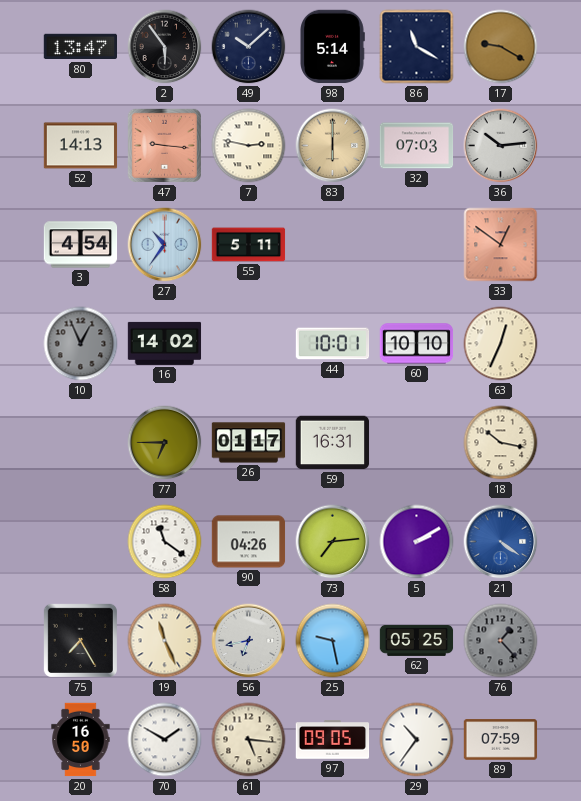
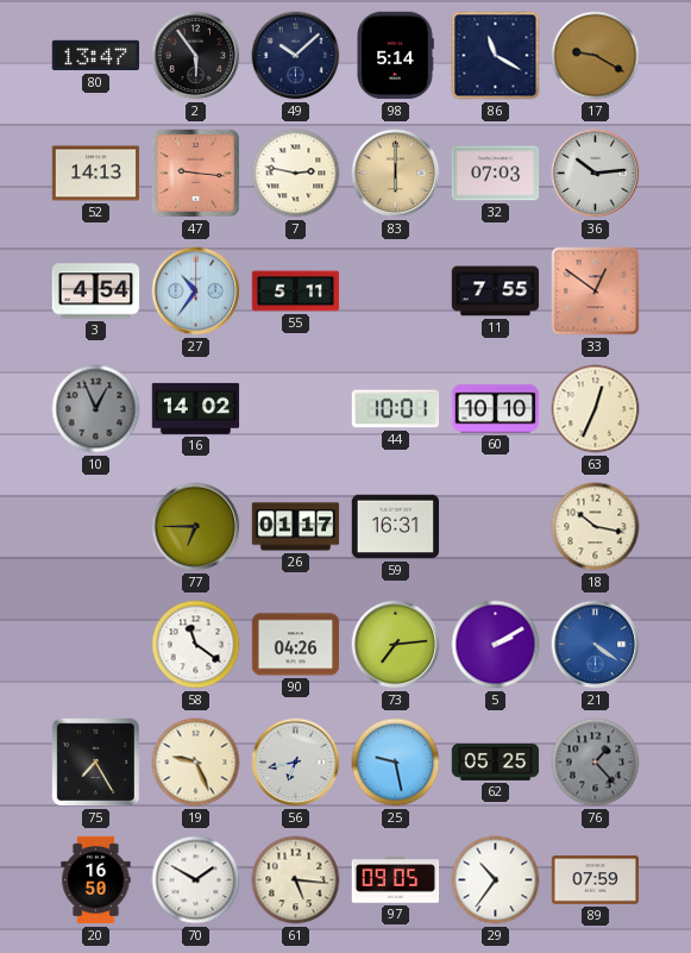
11: none -> 7:55 (496, 291)
19: 11:26 -> 9:26 (196, 763)
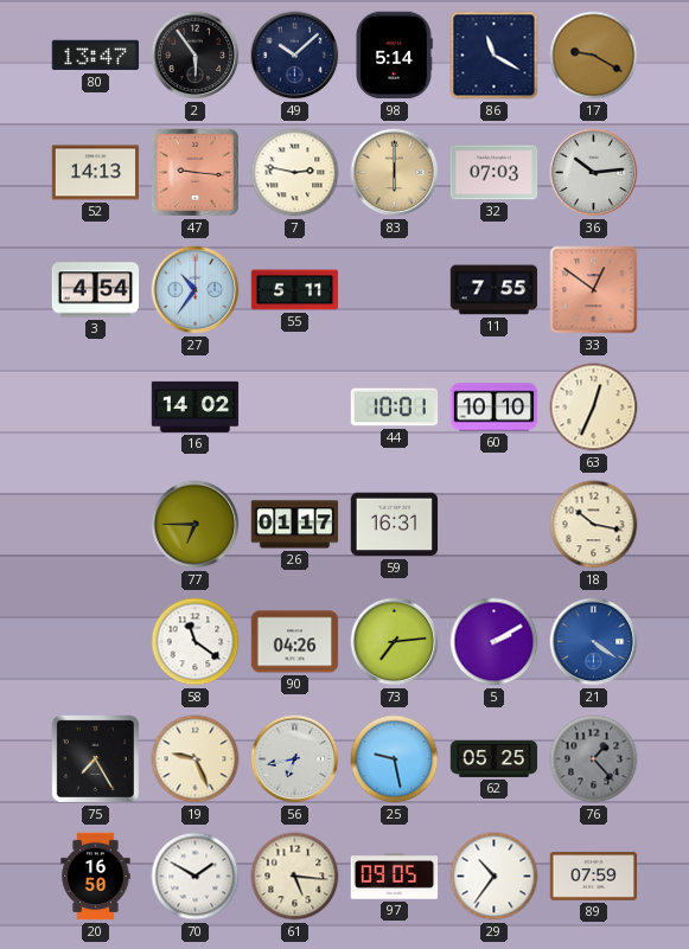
10: 12:56 -> none (96, 409)
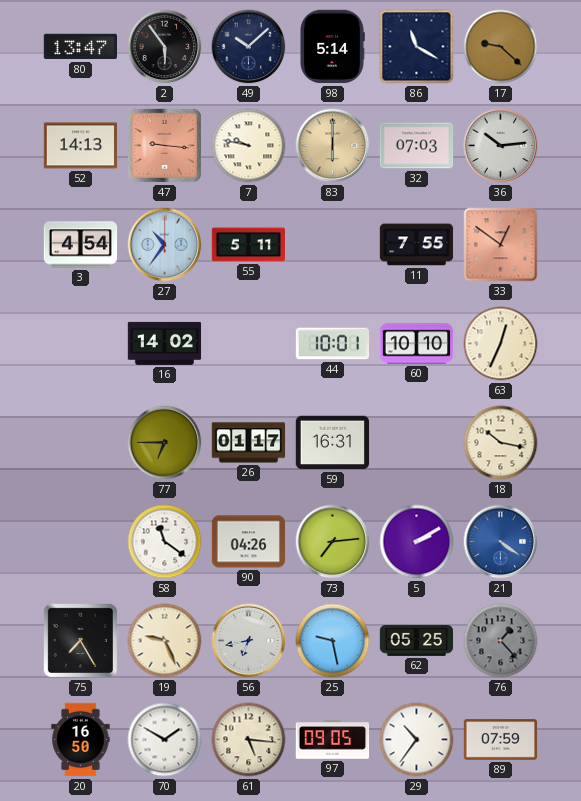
17: 9:20 -> 9:22 (501, 47)
7: 2:47 -> 9:47 (249, 146)
